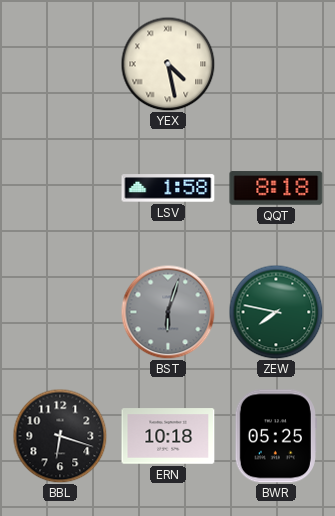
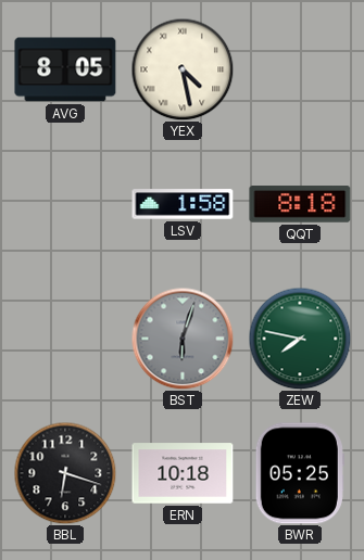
AVG: none -> 8:05 (65, 69)
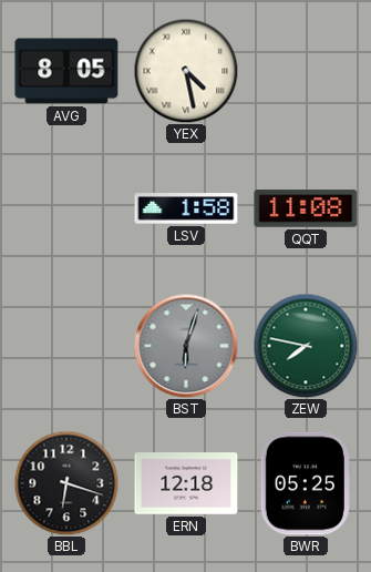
QQT: 8:18 -> 11:08 (306, 208)
ERN: 10:18 -> 12:18 (186, 483)
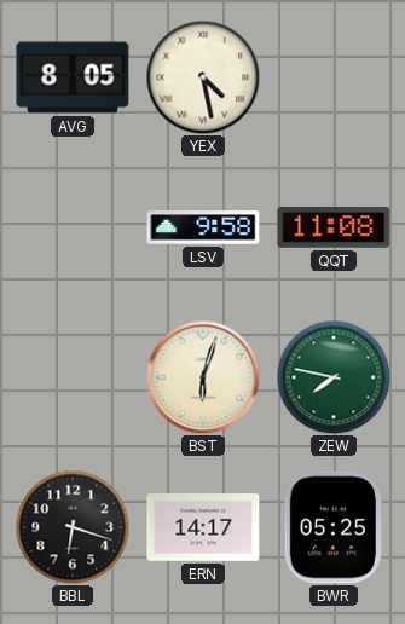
LSV: 1:58 -> 9:58 (203, 227)
BST dial: grey -> cream (203, 377)
ERN: 12:18 -> 14:17 (203, 527)
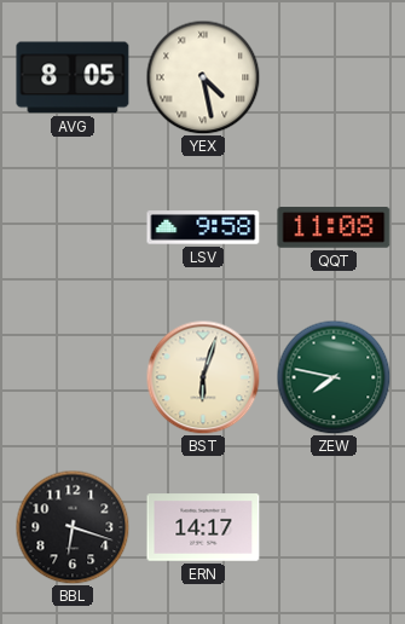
BWR: 05:25 -> none (334, 527)
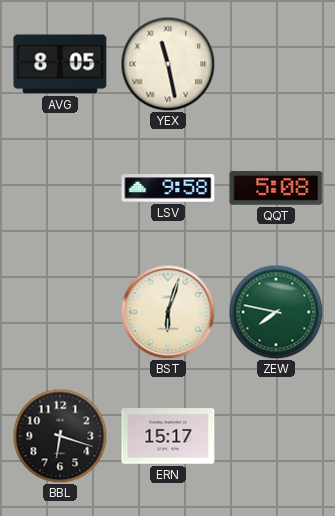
YEX: 4:28 -> 11:28 (168, 64)
QQT: 11:08 -> 5:08 (276, 188)
ERN: 14:17 -> 15:17 (168, 436)
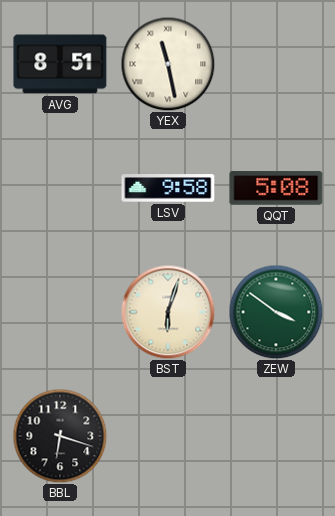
AVG: 8:05 -> 8:51 (60, 64)
ZEW: 7:47 -> 3:51 (276, 312)
ERN: 15:17 -> none (168, 436)
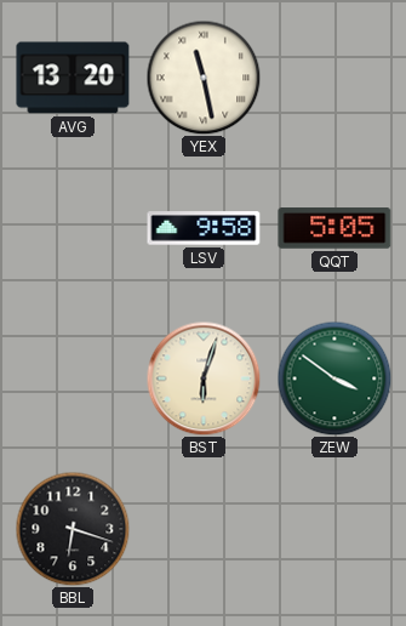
AVG: 8:51 -> 13:20 (73, 78)
QQT: 5:08 -> 5:05 (334, 228)
